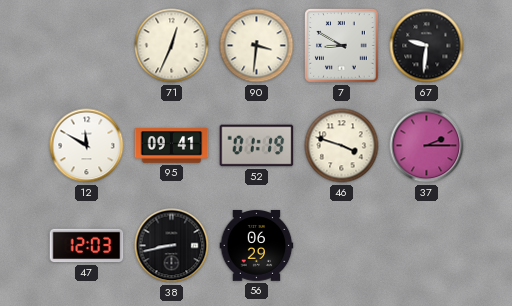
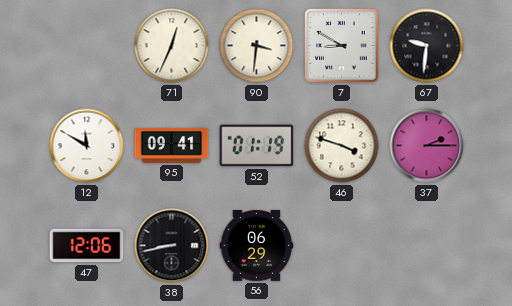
47: 12:03 -> 12:06 (87, 246)
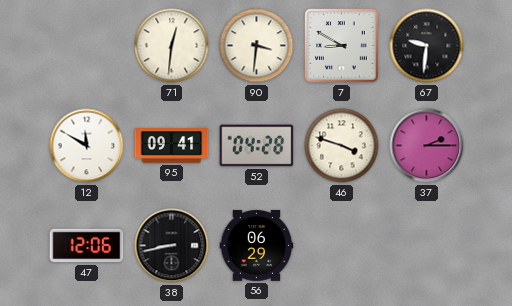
71: 12:34 -> 12:31 (172, 46)
52: 01:19 -> 04:28 (257, 146)
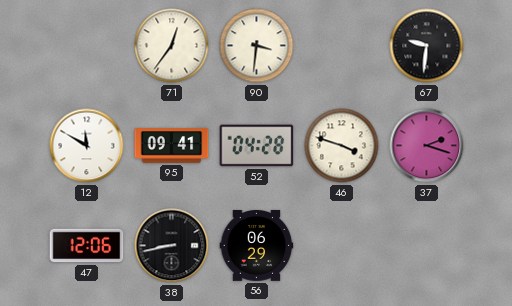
71: 12:31 -> 12:36 (172, 46)
7: 8:50 -> none (342, 46)
37: 2:15 -> 2:18 (427, 146)
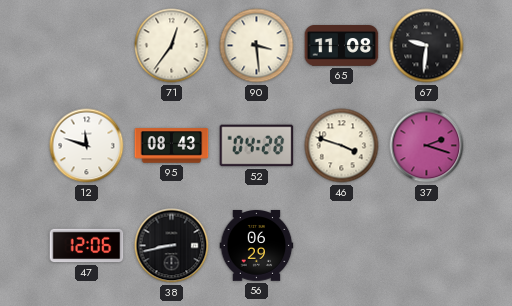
90: 3:31 -> 3:29 (257, 46)
65: none -> 11:08 (342, 46)
12: 11:50 -> 11:48 (87, 146)
95: 09:41 -> 08:43 (172, 146)
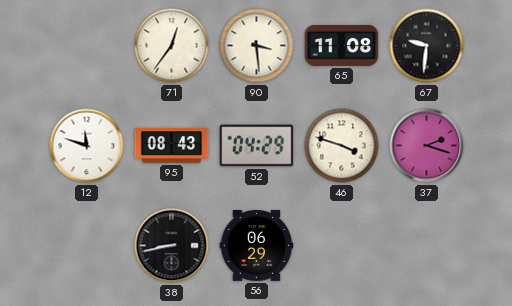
52: 04:28 -> 04:29 (257, 146)
47: 12:06 -> none (87, 246)
